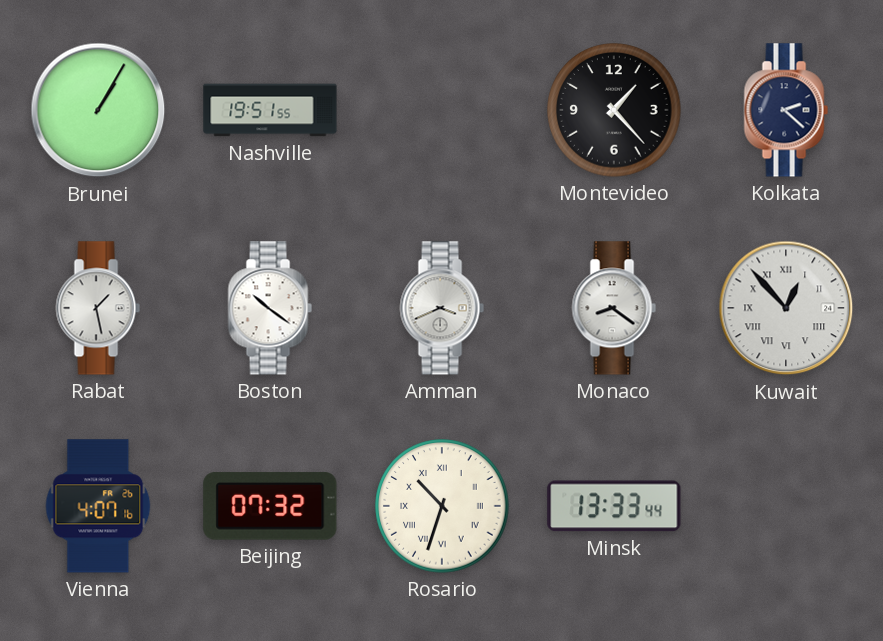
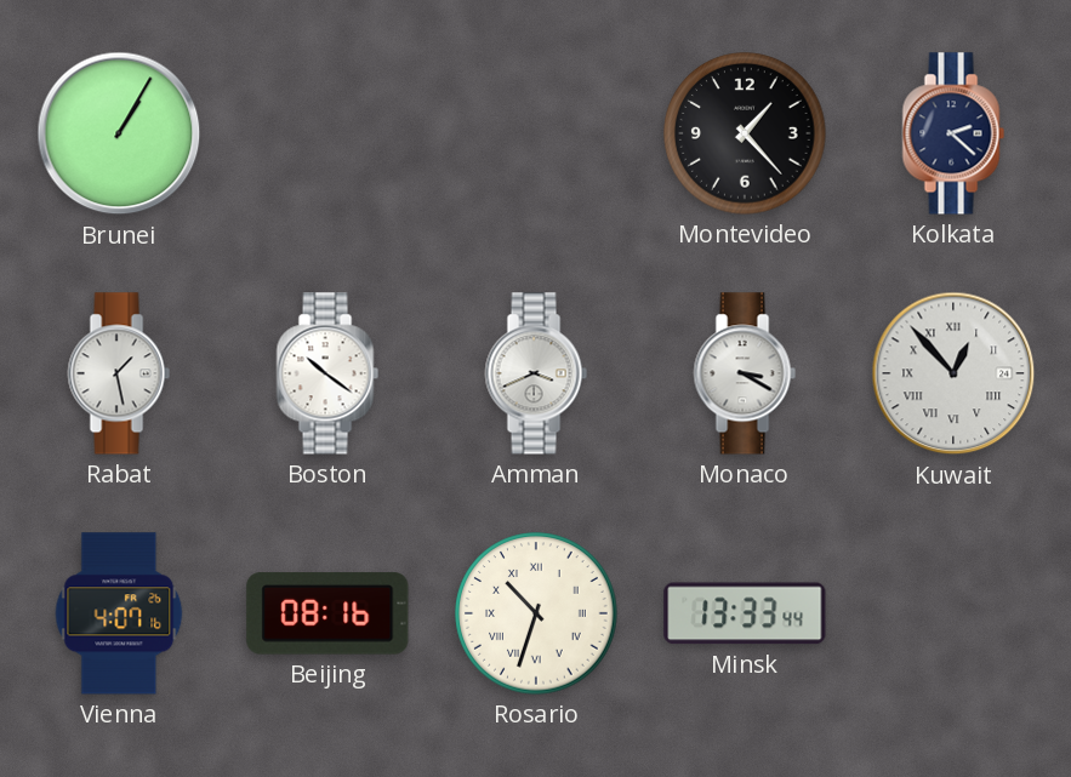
Nashville: 19:51 -> none (270, 110)
Monaco: 8:21 -> 3:20 (745, 373)
Beijing: 07:32 -> 08:16 (327, 613)
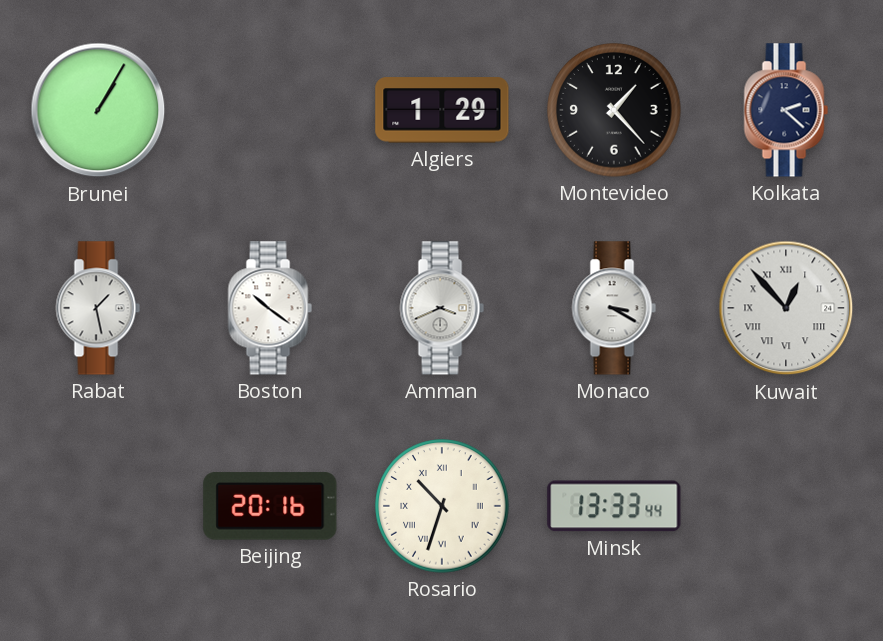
Algiers: none -> 1:29 (442, 110)
Vienna: 4:07 -> none (119, 613)
Beijing: 08:16 -> 20:16 (270, 506)
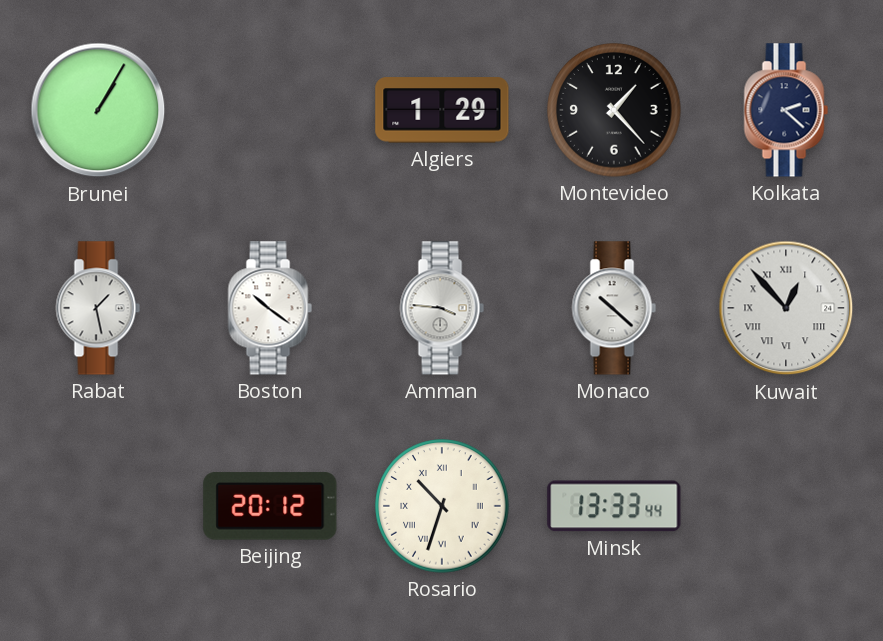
Amman: 3:41 -> 3:46 (442, 308)
Monaco: 3:20 -> 10:22 (614, 308)
Beijing: 20:16 -> 20:12 (270, 506)
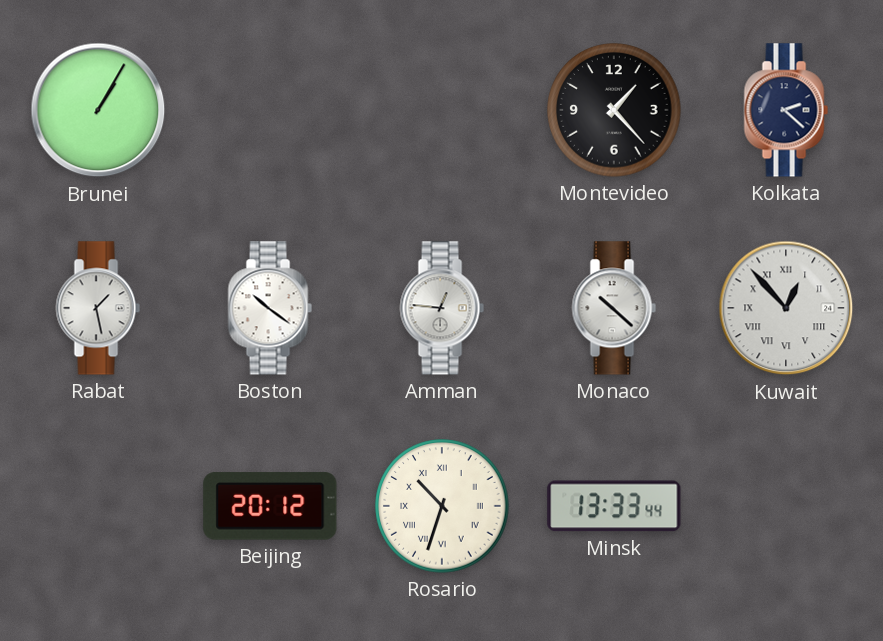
Algiers: 1:29 -> none (442, 110)
Amman: 3:46 -> 12:46 (442, 308)
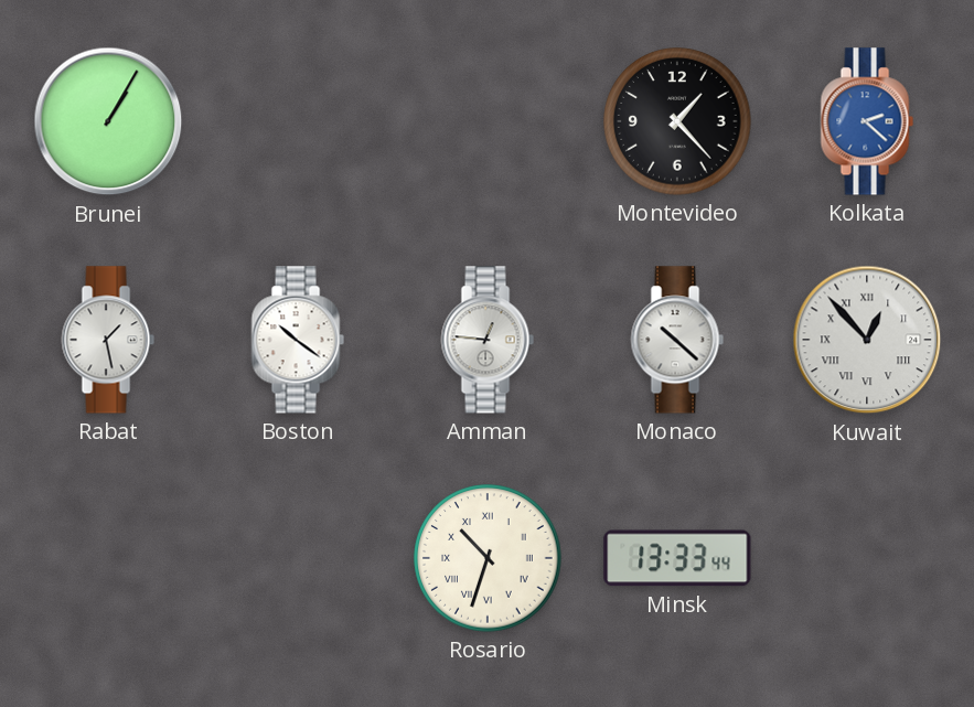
Kolkata dial: navy -> blue (867, 121)
Beijing: 20:12 -> none (270, 506)
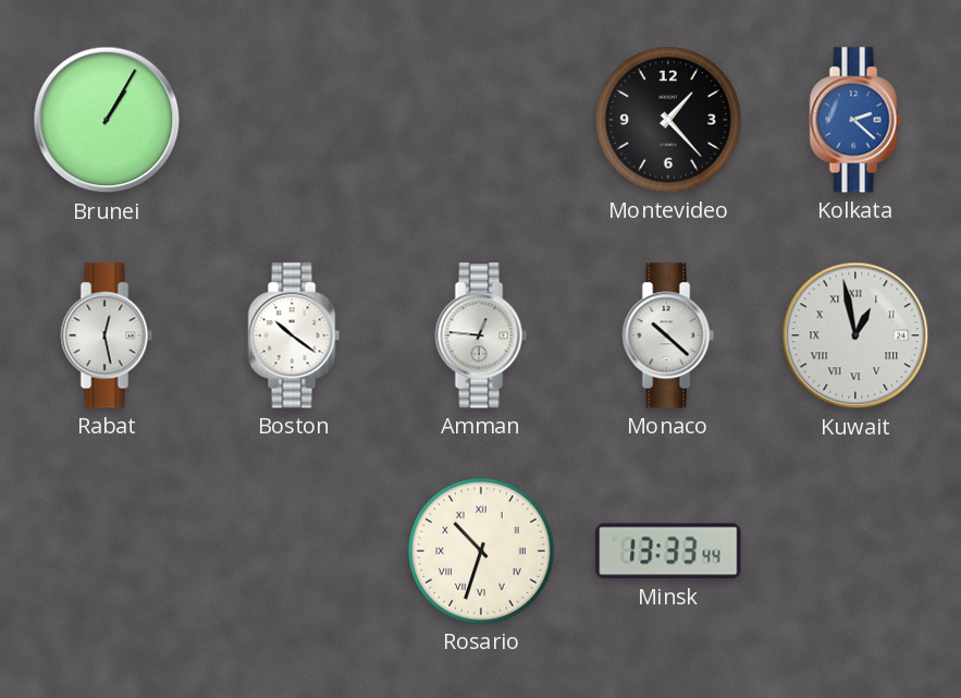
Rabat: 1:28 -> 12:28 (107, 335)
Kuwait: 12:53 -> 12:58 (855, 335)
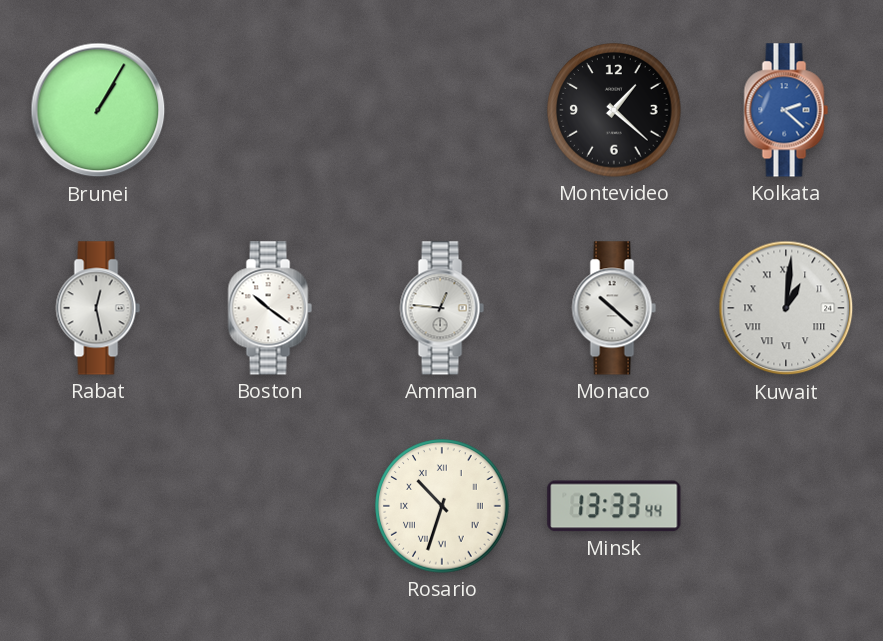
Montevideo: 1:23 -> 1:22 (614, 110)
Kuwait: 12:58 -> 1:01 (786, 308)
